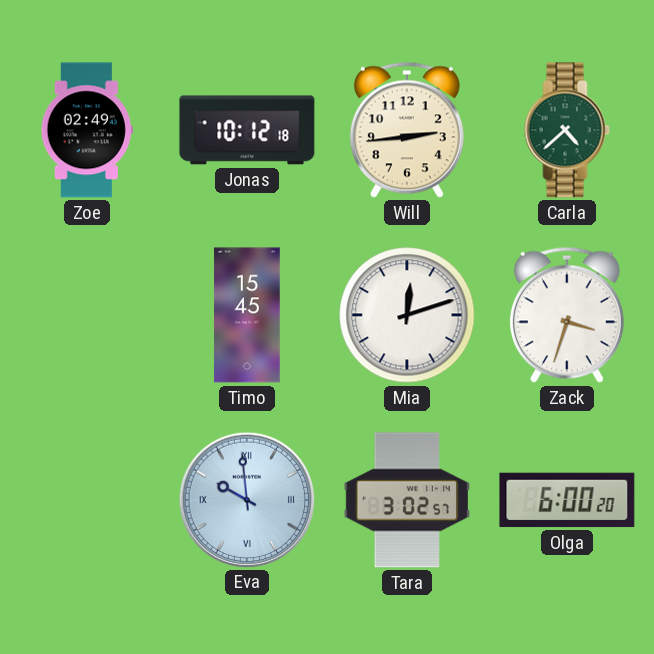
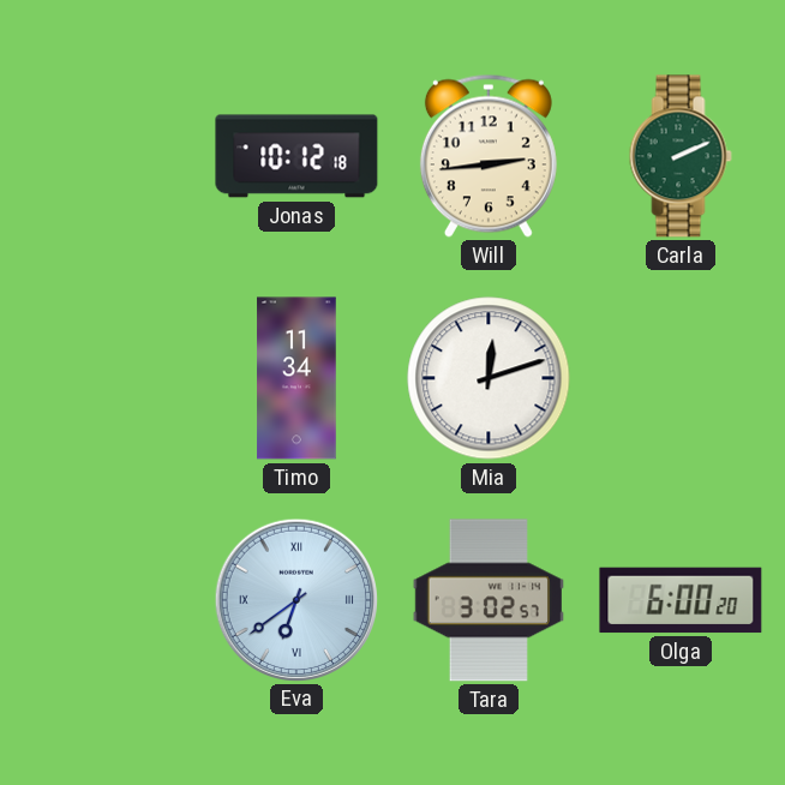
Zoe: 02:49 -> none (87, 130)
Carla: 4:38 -> 2:11 (681, 156)
Timo: 15:45 -> 11:34 (296, 378)
Zack: 3:33 -> none (567, 315)
Eva: 9:59 -> 6:39 (295, 599)
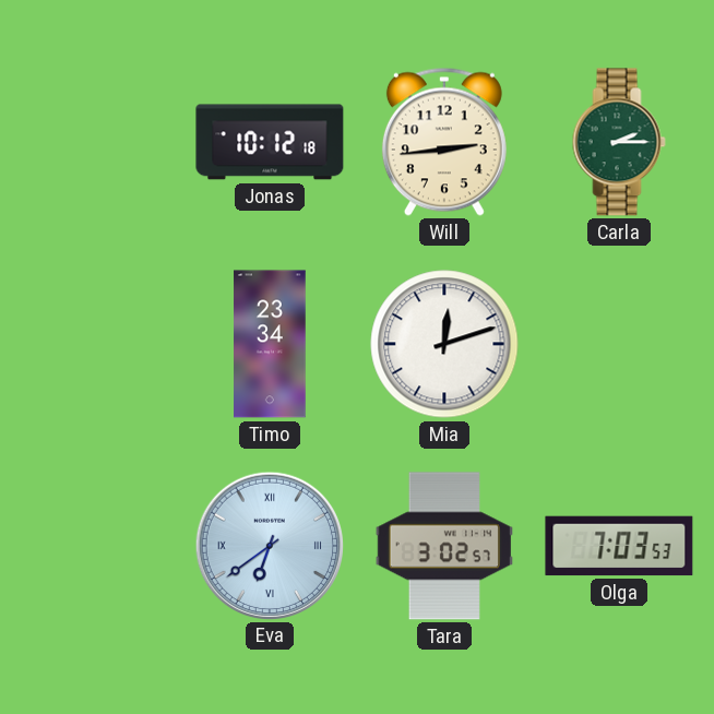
Carla: 2:11 -> 2:15 (619, 142)
Timo: 11:34 -> 23:34 (270, 344)
Olga: 6:00 -> 7:03 (619, 546)
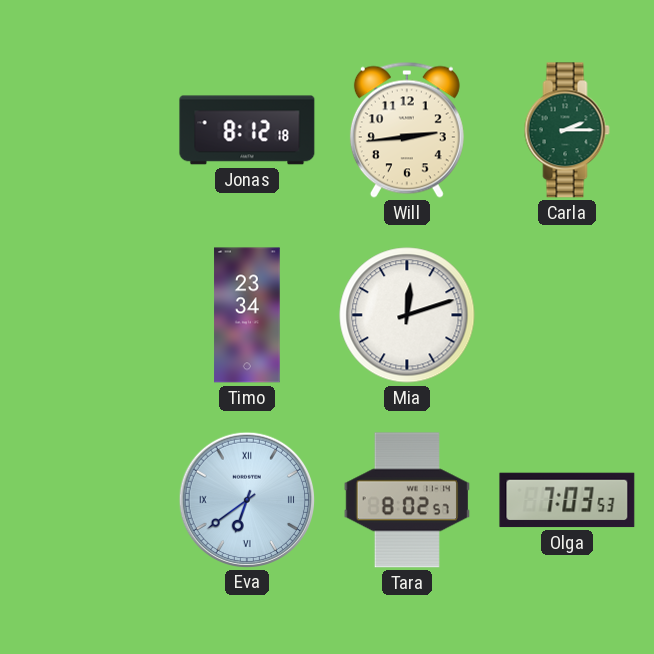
Jonas: 10:12 -> 8:12 (247, 130)
Tara: 3:02 -> 8:02 (406, 500)
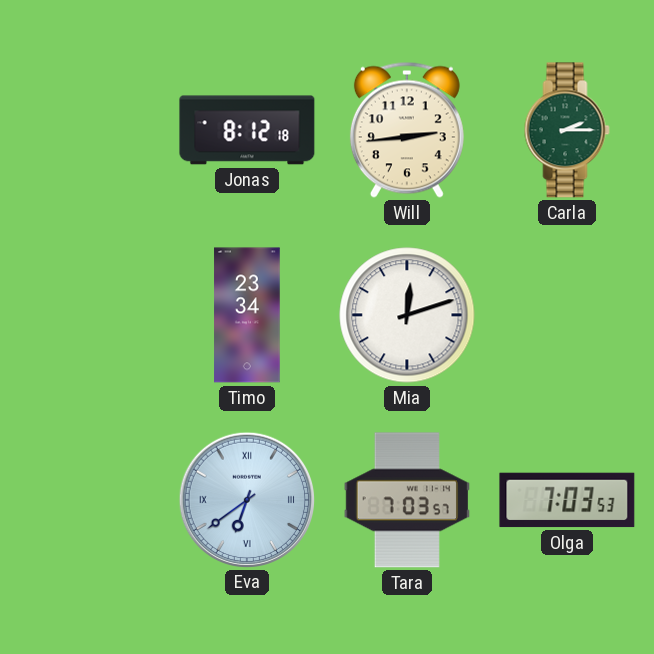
Tara: 8:02 -> 7:03 (406, 500)
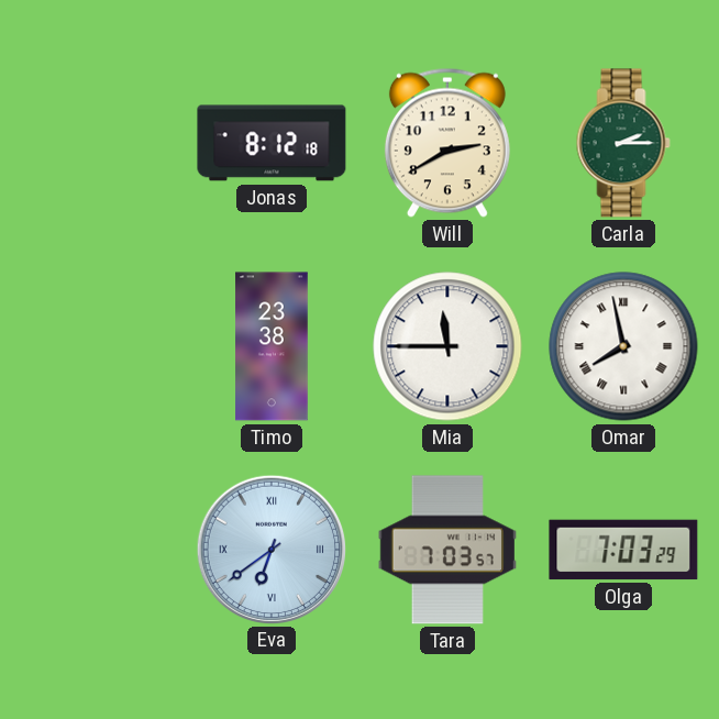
Will: 2:44 -> 2:40 (447, 143)
Timo: 23:34 -> 23:38 (272, 346)
Mia: 12:12 -> 11:45 (447, 346)
Omar: none -> 7:58 (623, 346)
Olga: 7:03:53 -> 7:03:29 (623, 550)
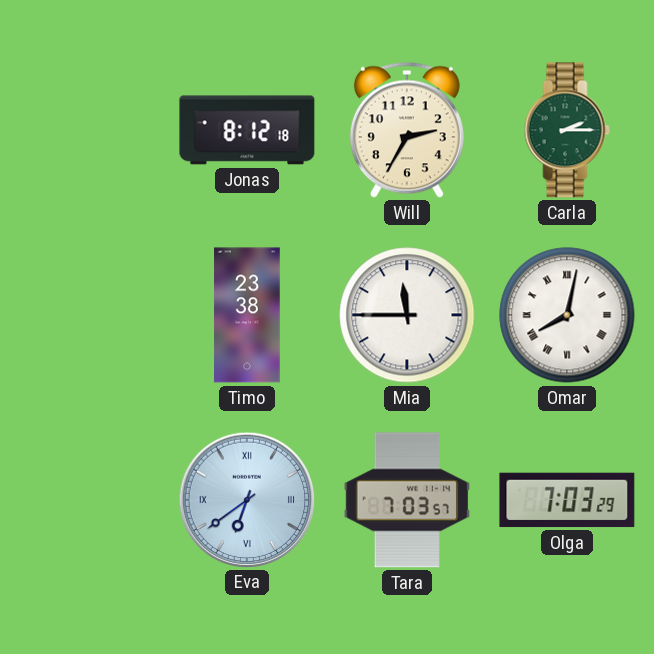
Will: 2:40 -> 2:35 (407, 130)
Omar: 7:58 -> 8:02 (567, 315)
